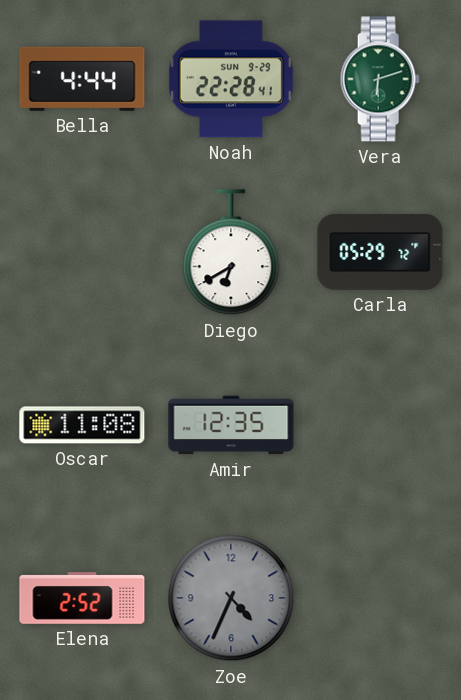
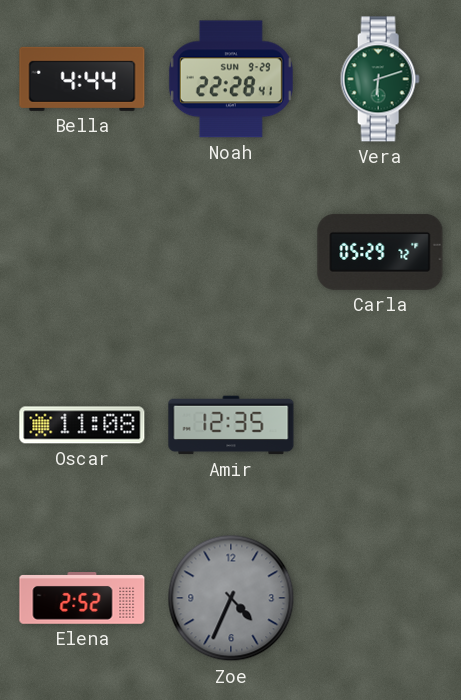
Diego: 6:40 -> none (231, 253)
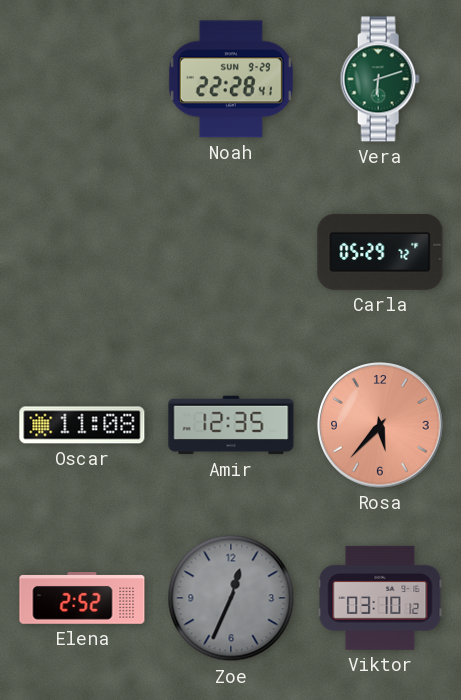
Bella: 4:44 -> none (82, 79)
Rosa: none -> 5:37 (380, 425)
Zoe: 4:34 -> 12:34 (231, 598)
Viktor: none -> 03:10 (380, 598)
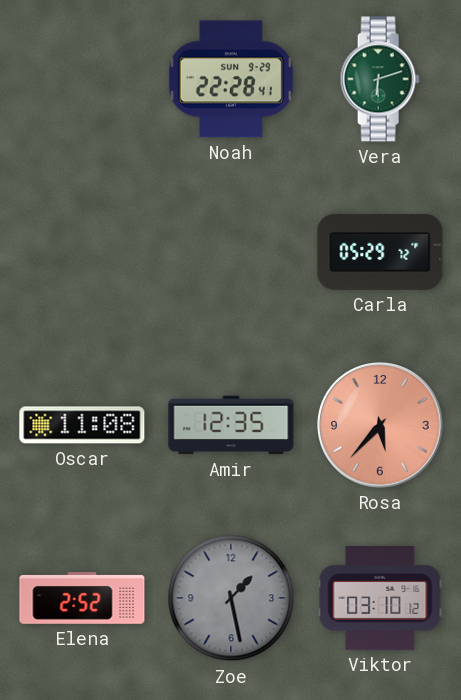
Zoe: 12:34 -> 1:28 (231, 598)
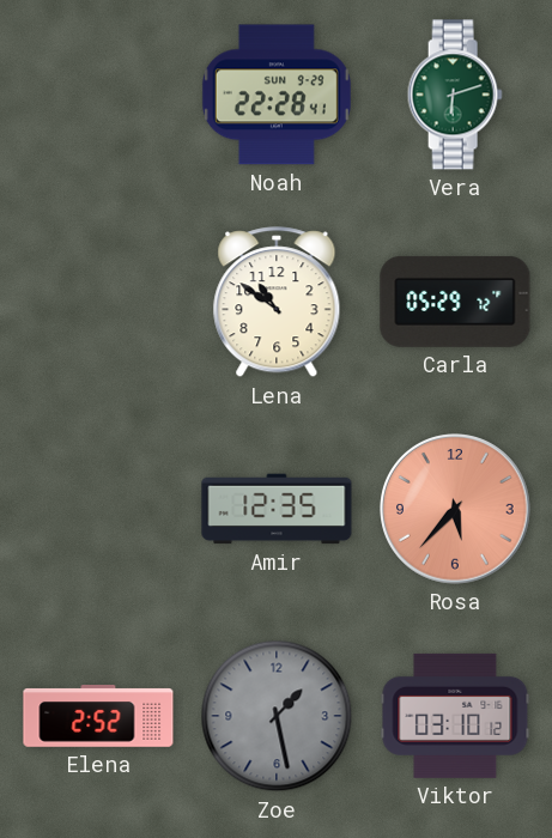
Lena: none -> 10:51 (277, 303)
Oscar: 11:08 -> none (82, 425)
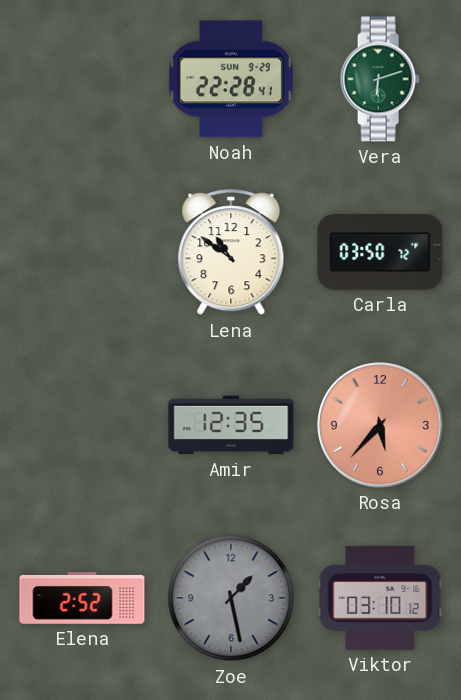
Carla: 05:29 -> 03:50 (380, 252)
